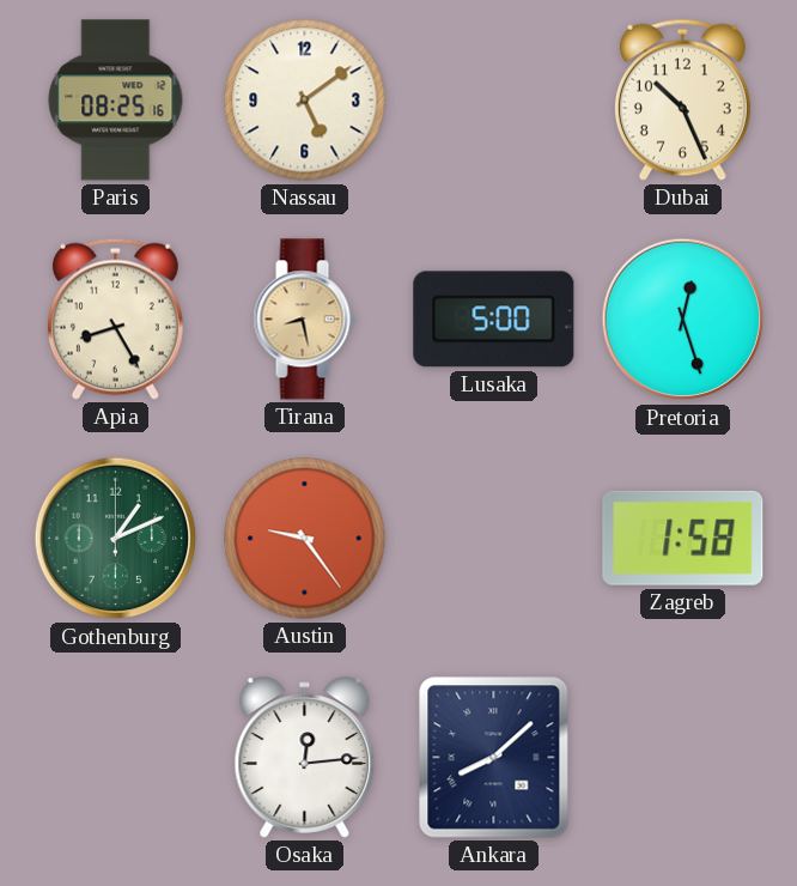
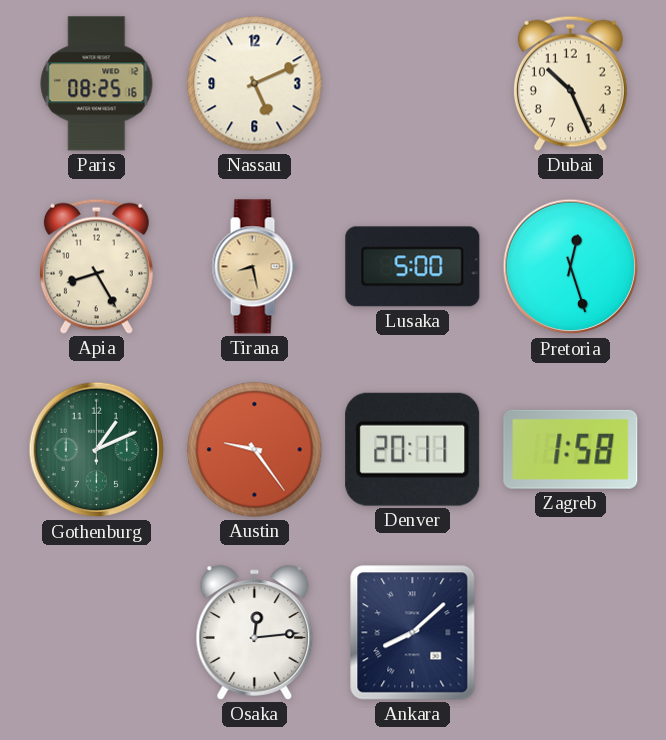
Nassau: 5:09 -> 5:11 (255, 84)
Denver: none -> 20:11 (413, 449)
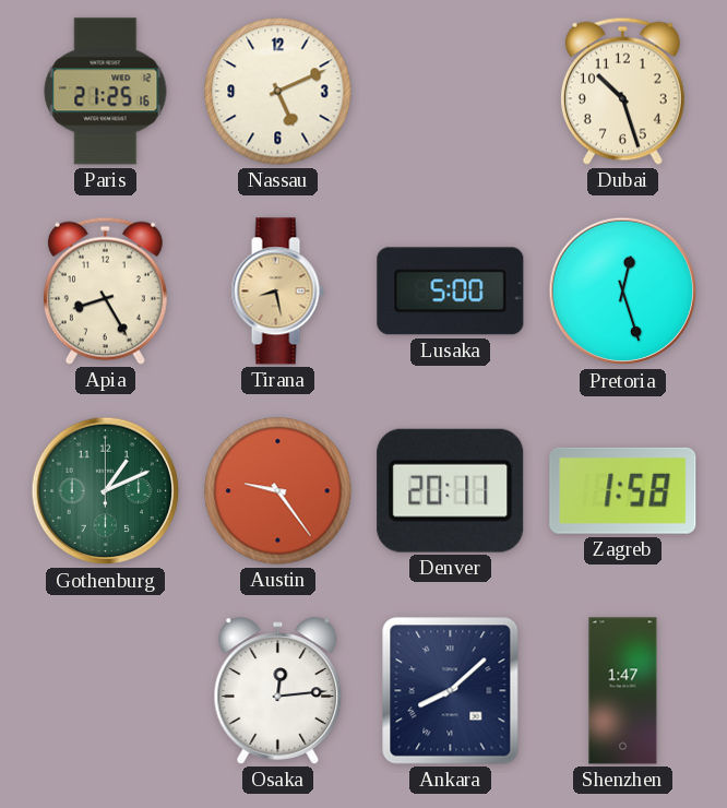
Paris: 08:25 -> 21:25 (106, 92)
Dubai: 10:26 -> 10:27 (622, 91)
Shenzhen: none -> 1:47 (623, 691)
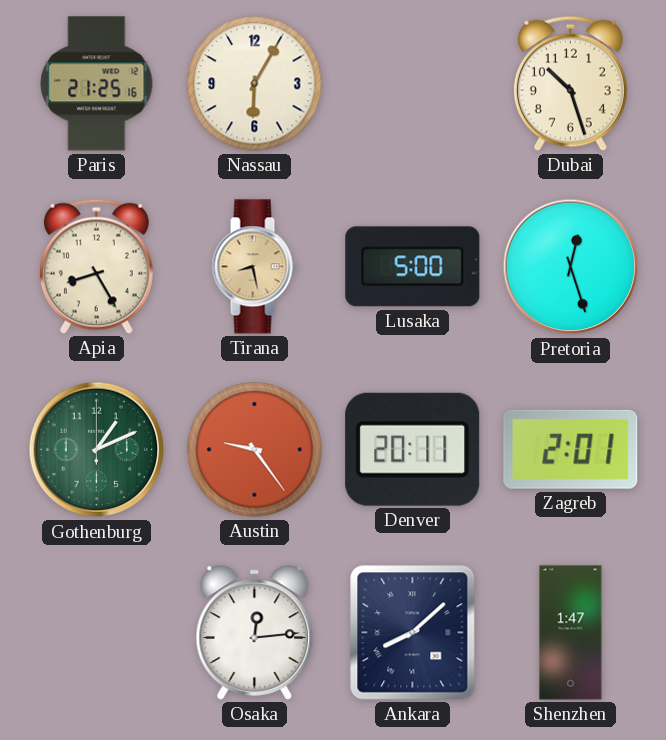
Nassau: 5:11 -> 6:05 (255, 84)
Zagreb: 1:58 -> 2:01 (571, 449)
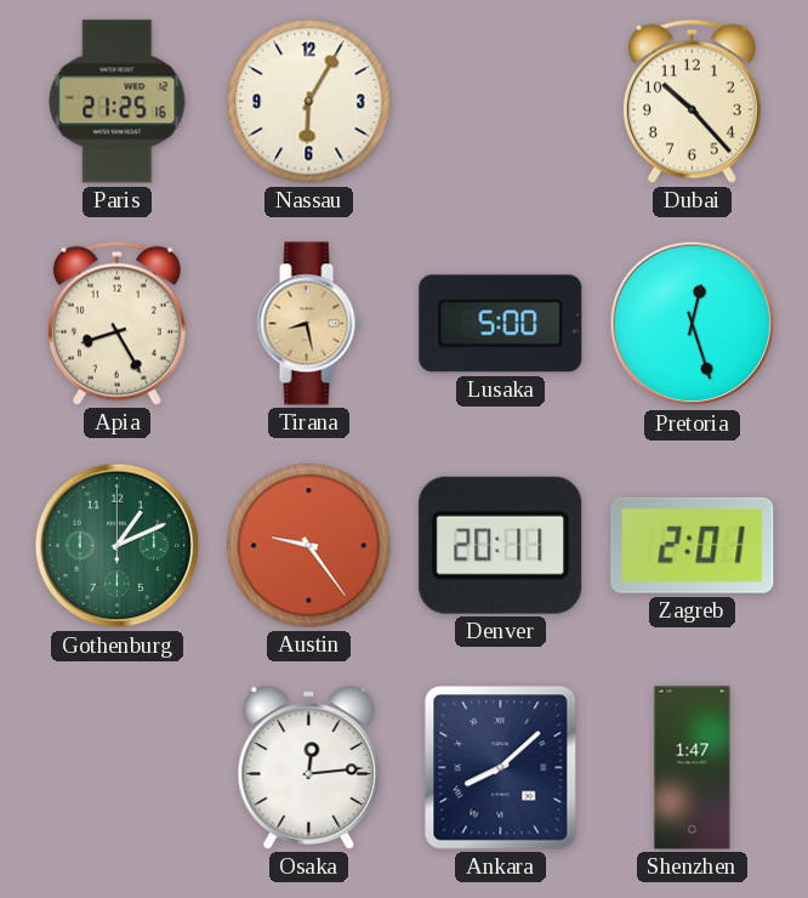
Dubai: 10:27 -> 10:23 (692, 101)
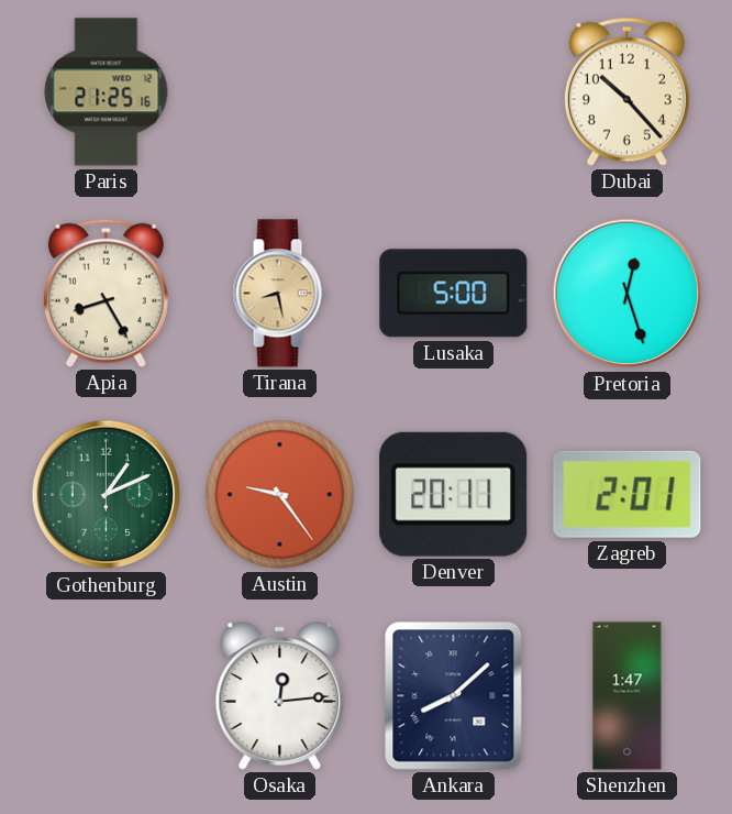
Nassau: 6:05 -> none (309, 102)
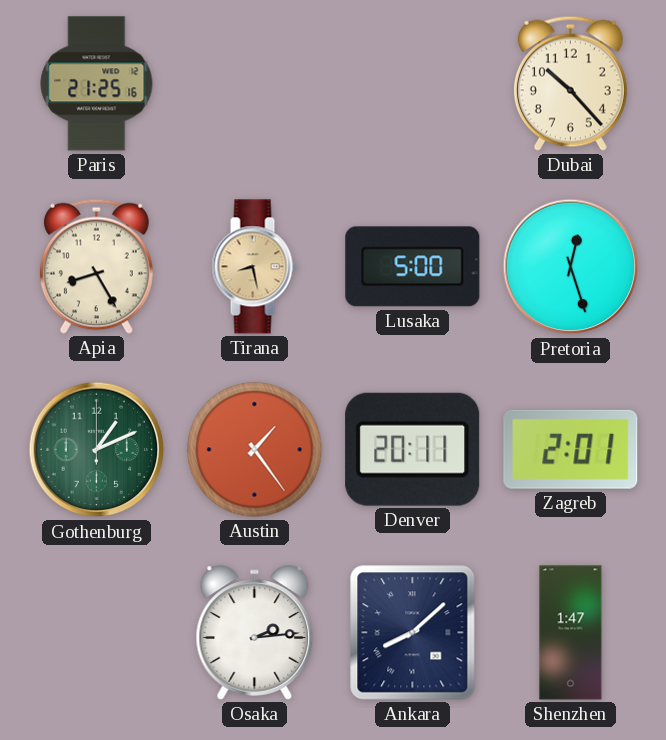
Austin: 9:24 -> 1:24 (255, 450)
Osaka: 12:14 -> 2:14 (255, 633)
